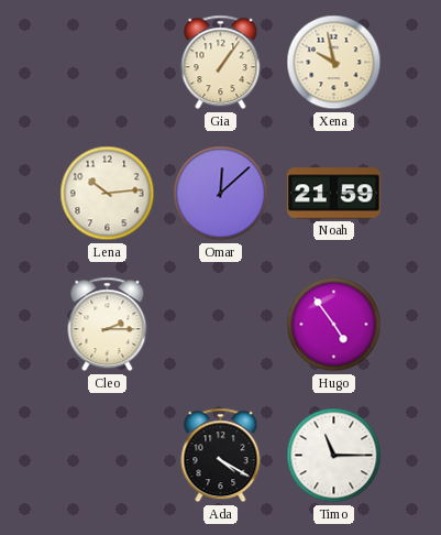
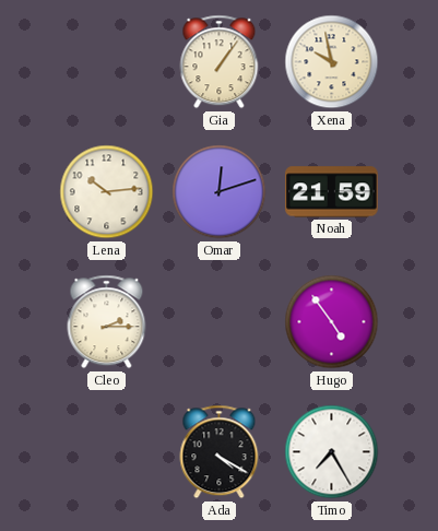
Omar: 12:08 -> 12:12 (220, 192)
Timo: 11:15 -> 7:25 (332, 452)
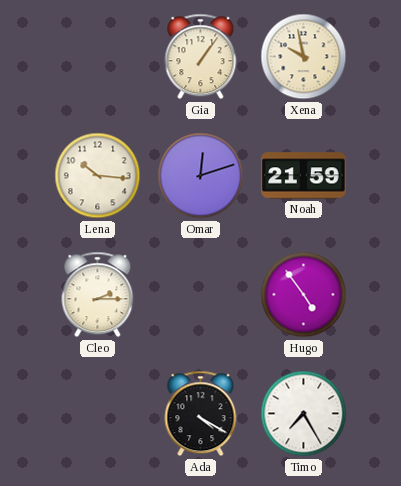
Lena: 10:14 -> 10:16 (98, 176)
